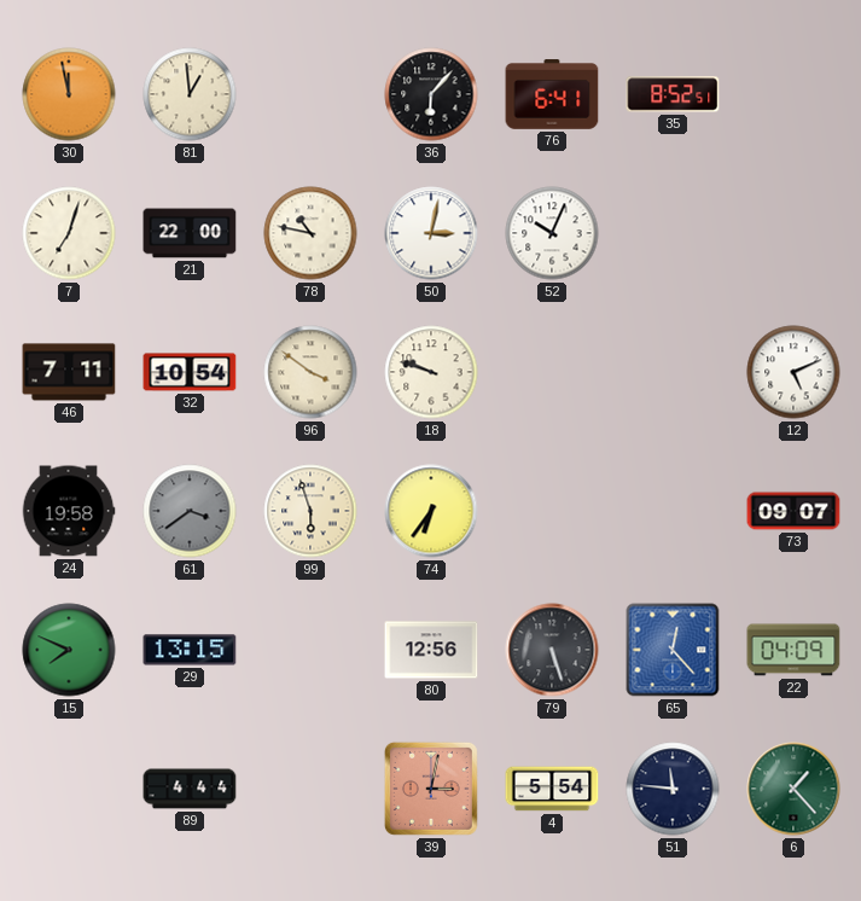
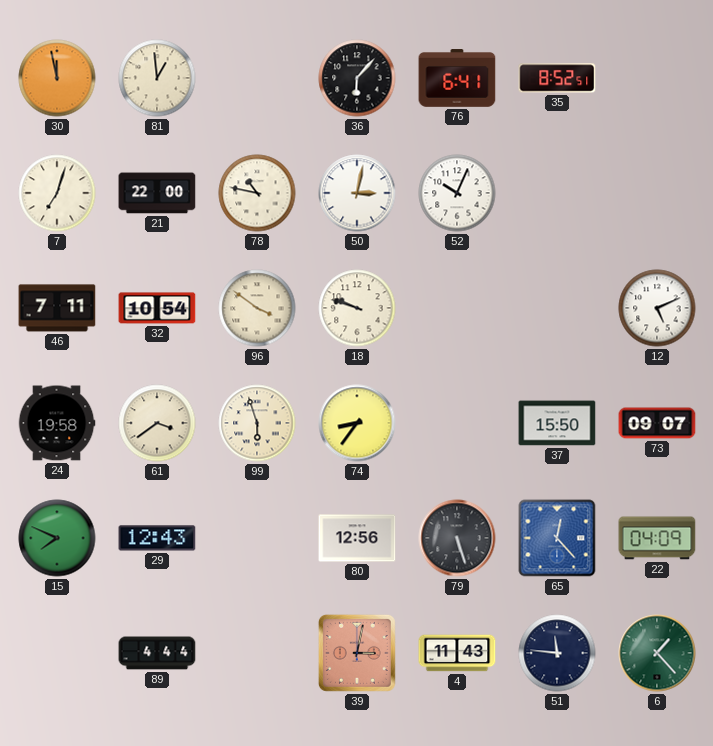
61 dial: grey -> cream (157, 423)
74: 6:36 -> 8:36 (357, 423)
37: none -> 15:50 (557, 423)
29: 13:15 -> 12:43 (157, 538)
4: 5:54 -> 11:43 (457, 653)
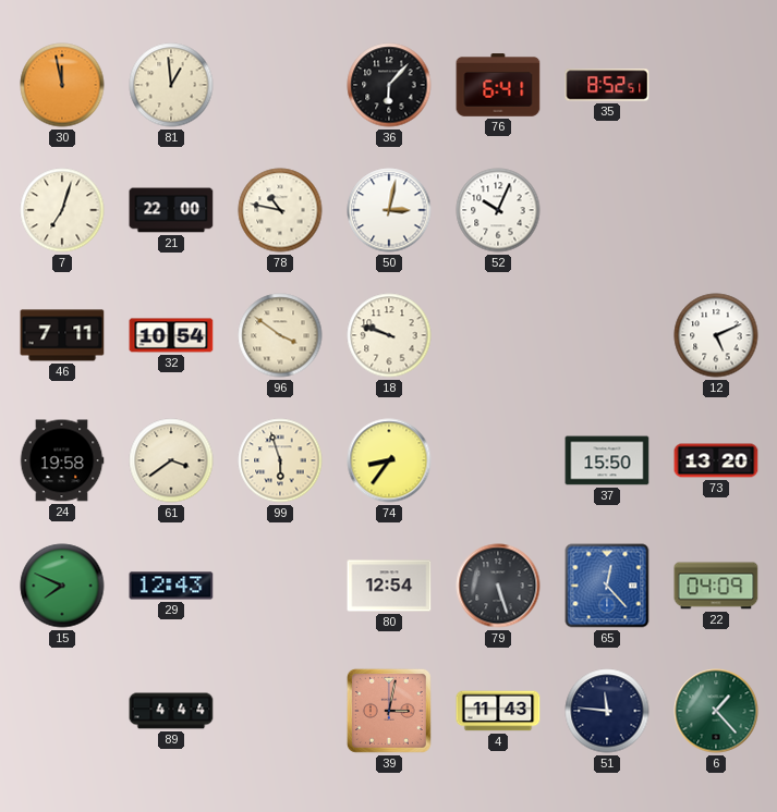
73: 09:07 -> 13:20 (716, 460)
80: 12:56 -> 12:54 (389, 586)
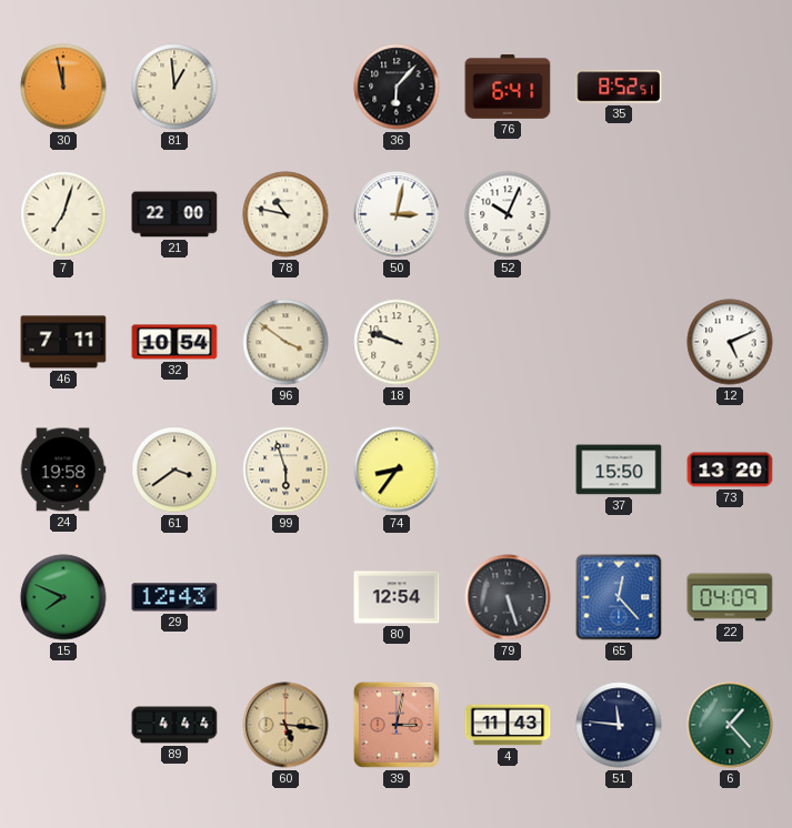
60: none -> 5:16 (285, 725)
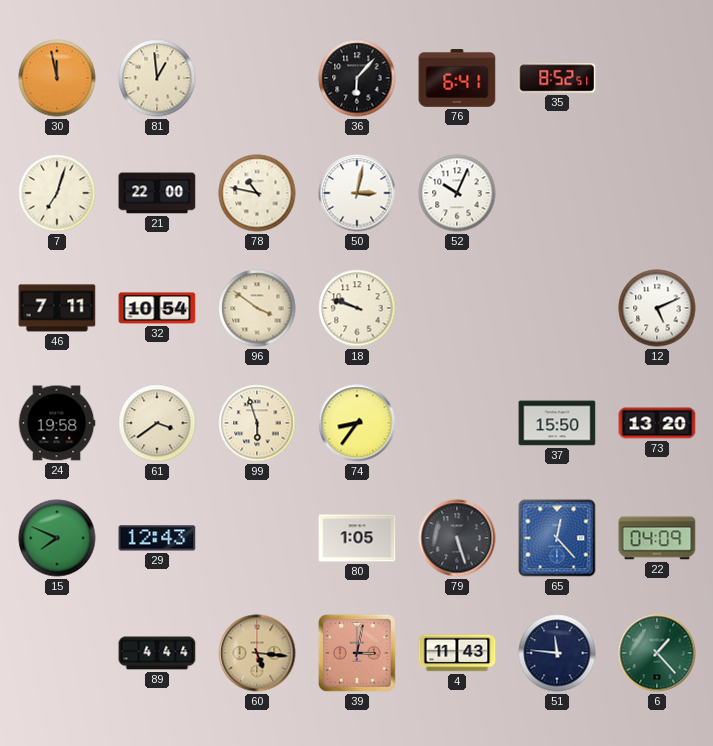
80: 12:54 -> 1:05 (357, 538)
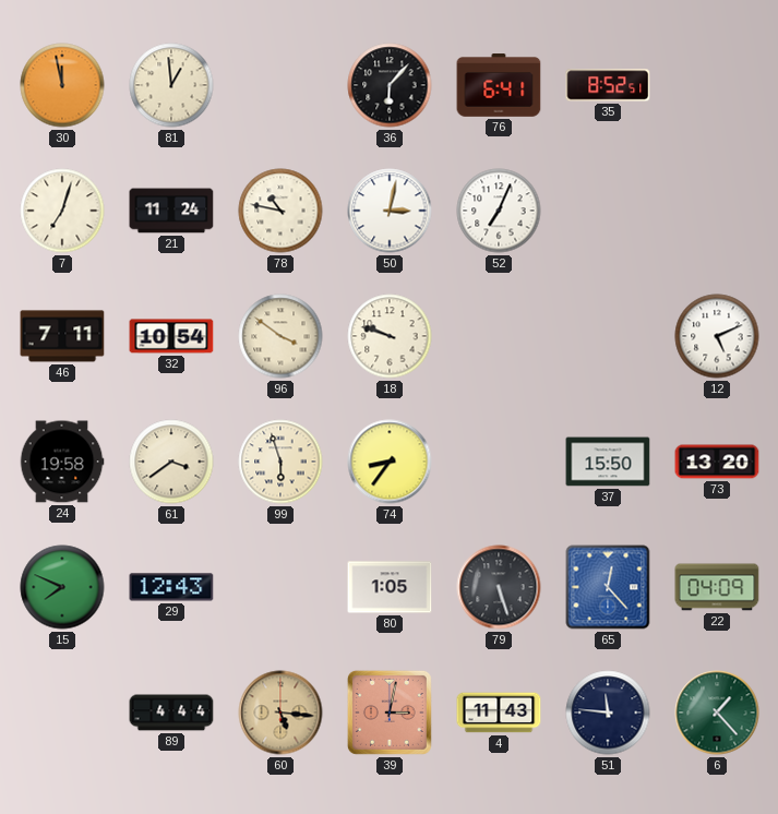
21: 22:00 -> 11:24 (171, 211)
52: 10:04 -> 7:04 (499, 211)
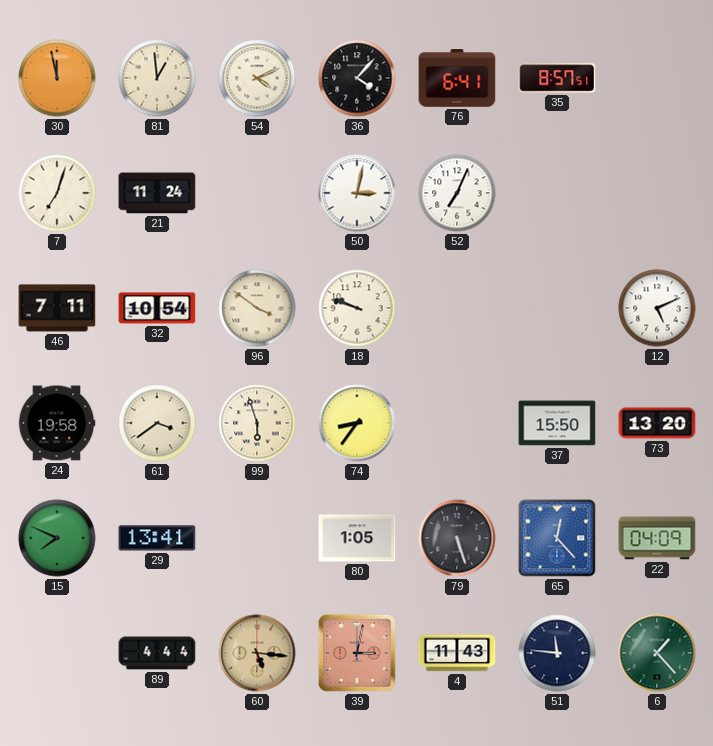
54: none -> 4:11 (257, 78)
36: 6:07 -> 4:07 (357, 78)
35: 8:52 -> 8:57 (557, 78)
78: 10:47 -> none (280, 211)
29: 12:43 -> 13:41 (157, 538)
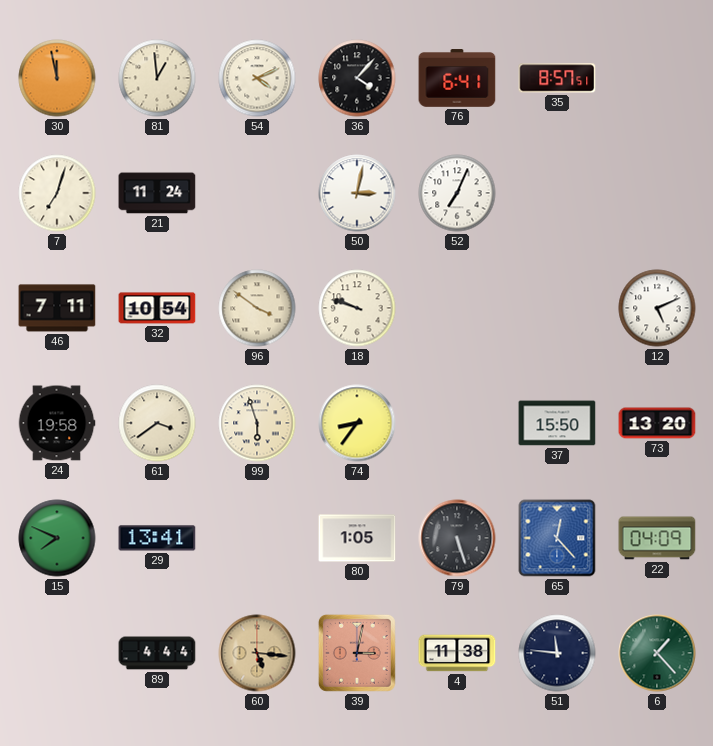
4: 11:43 -> 11:38 (457, 653)
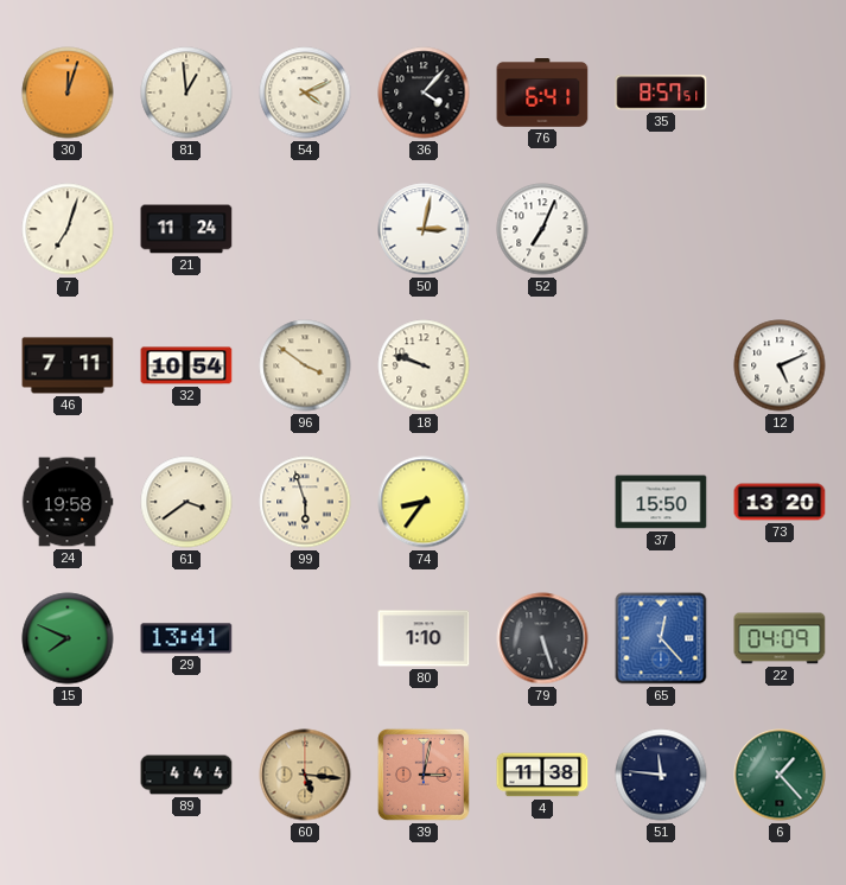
30: 11:58 -> 12:03 (68, 93)
80: 1:05 -> 1:10 (424, 638)
